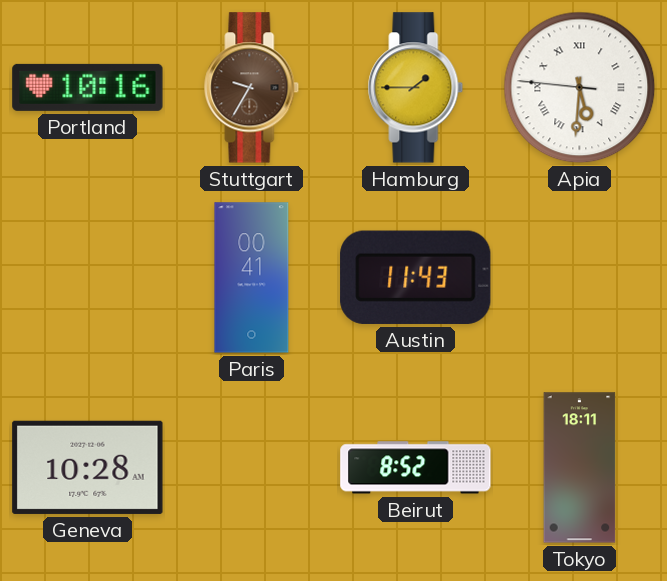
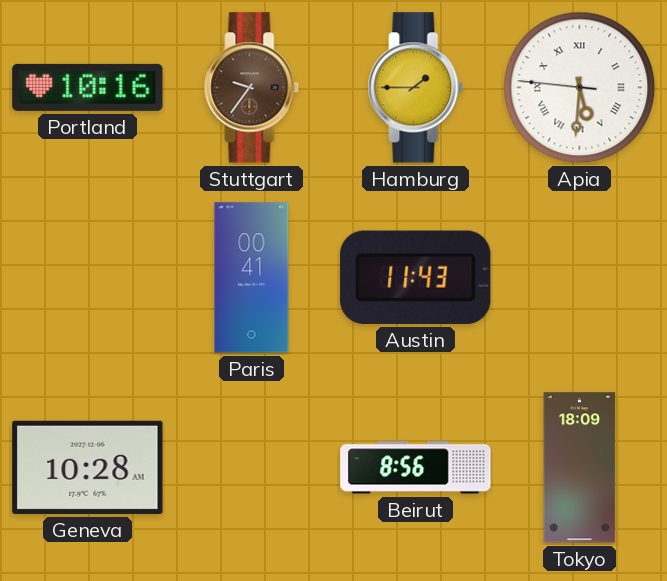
Stuttgart: 9:35 -> 9:36 (252, 88)
Beirut: 8:52 -> 8:56 (416, 468)
Tokyo: 18:11 -> 18:09 (580, 468)
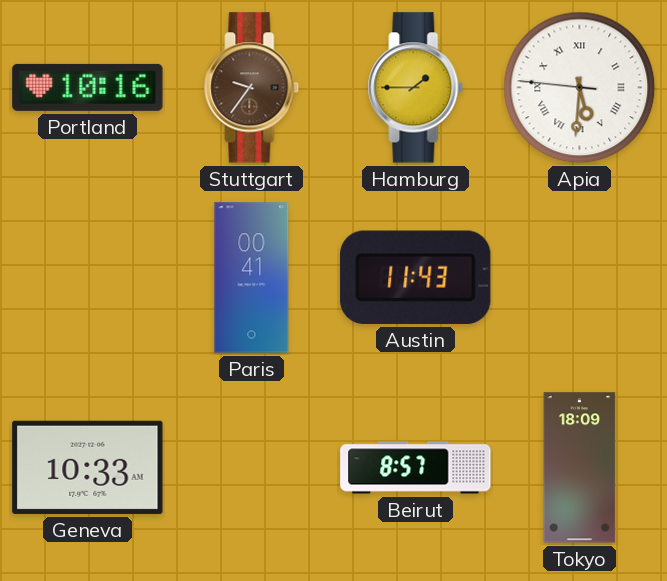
Geneva: 10:28 -> 10:33 (88, 467)
Beirut: 8:56 -> 8:57 (416, 468)
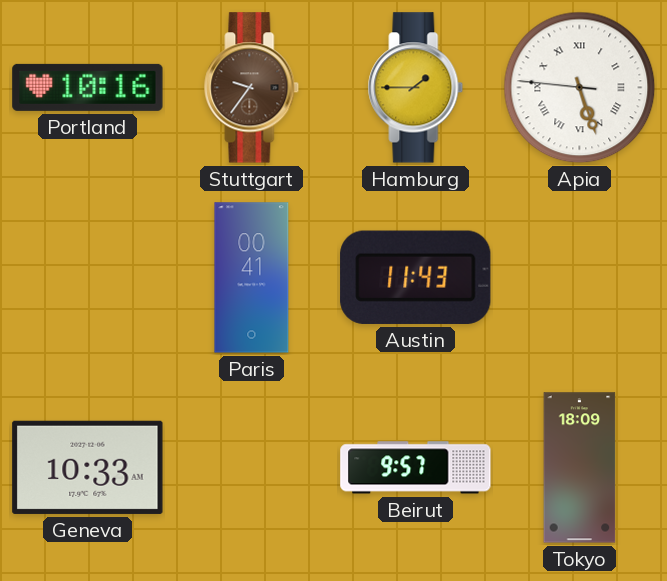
Apia: 5:30 -> 5:26 (580, 88)
Beirut: 8:57 -> 9:57 (416, 468)
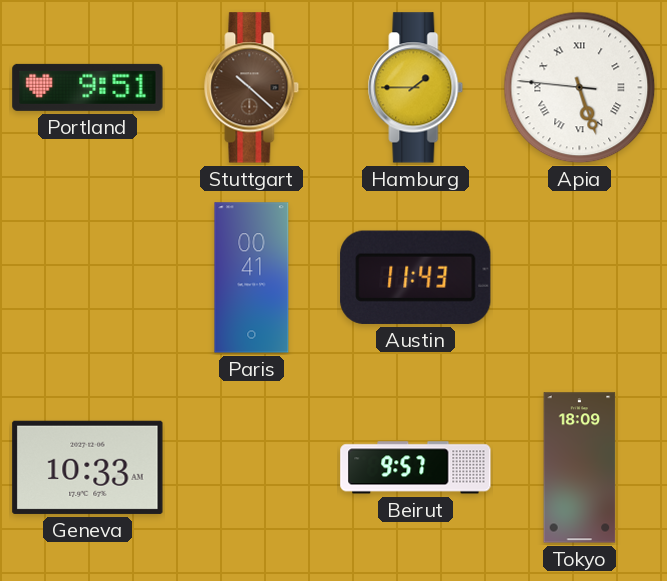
Portland: 10:16 -> 9:51 (88, 87)
Stuttgart: 9:36 -> 10:22 (252, 88)
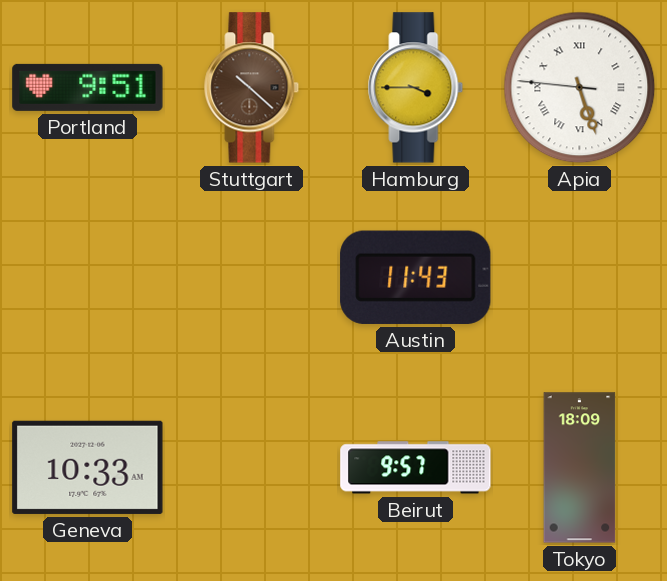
Hamburg: 1:45 -> 3:45 (416, 88)
Paris: 00:41 -> none (252, 278)
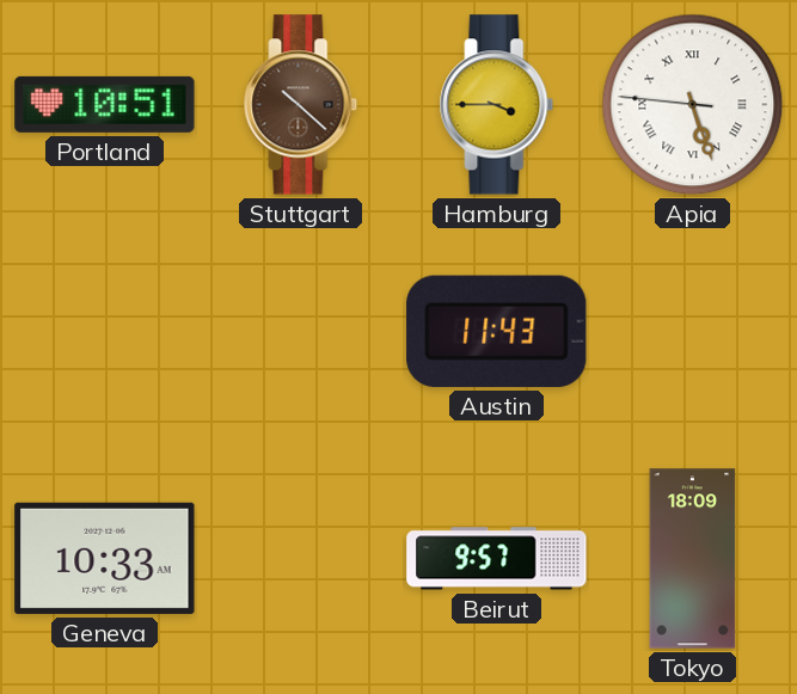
Portland: 9:51 -> 10:51 (105, 104)
